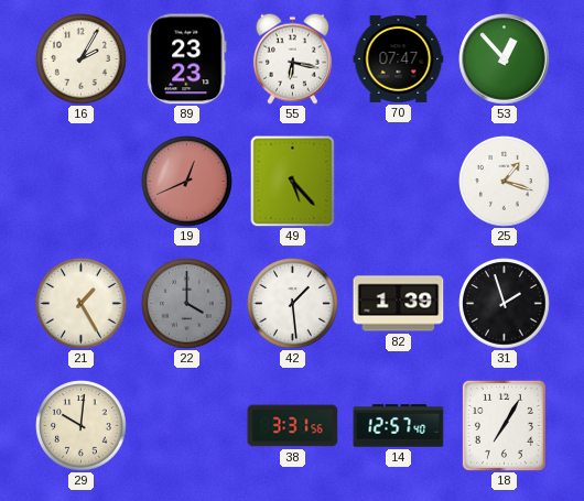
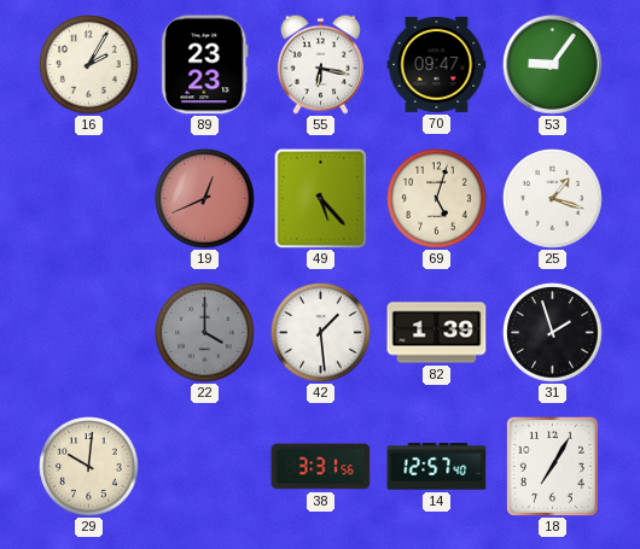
70: 07:47 -> 09:47 (437, 64)
53: 12:53 -> 9:06 (553, 65)
69: none -> 5:03 (437, 199)
21: 1:25 -> none (82, 304)
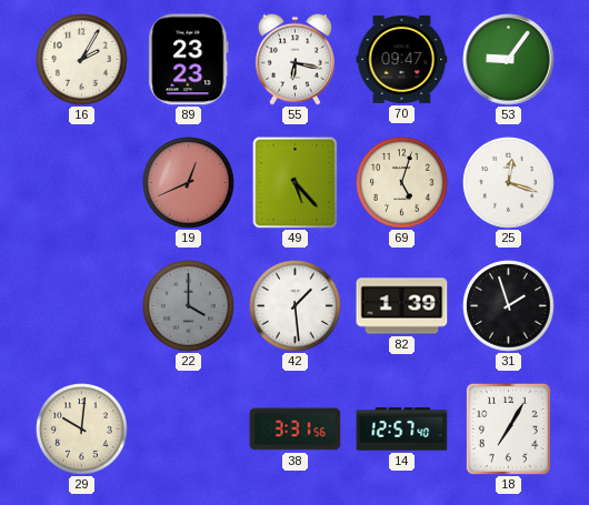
25: 1:18 -> 12:18 (509, 183)
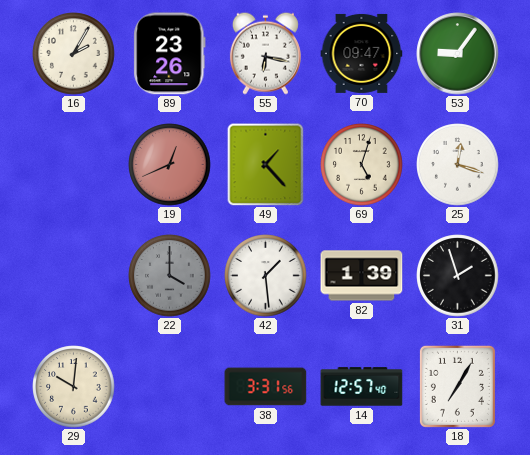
89: 23:23 -> 23:26 (170, 54)
49: 5:23 -> 1:23 (266, 164)
